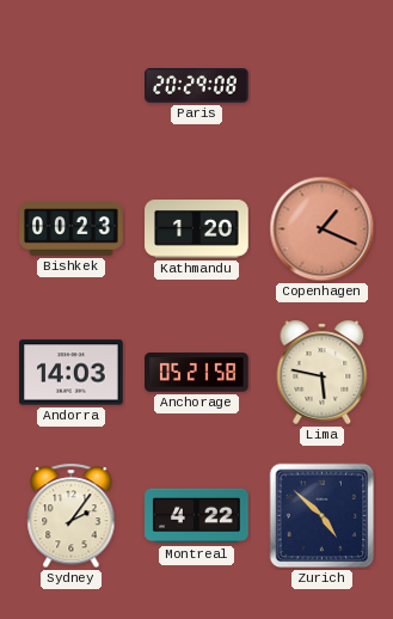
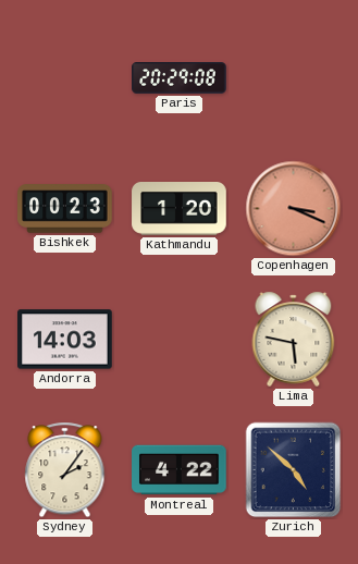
Copenhagen: 1:19 -> 3:19 (294, 209)
Anchorage: 05:21 -> none (197, 373)
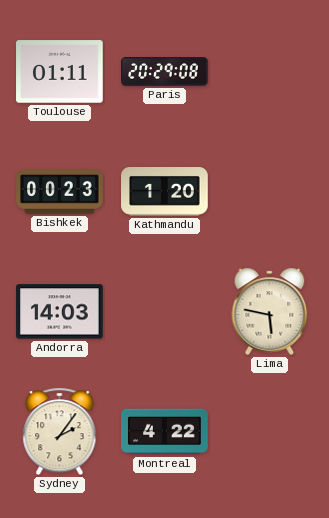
Toulouse: none -> 01:11 (60, 72)
Copenhagen: 3:19 -> none (294, 209)
Zurich: 4:52 -> none (294, 470)
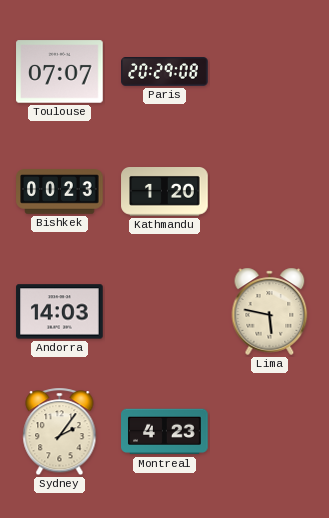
Toulouse: 01:11 -> 07:07 (60, 72)
Montreal: 4:22 -> 4:23 (165, 432)
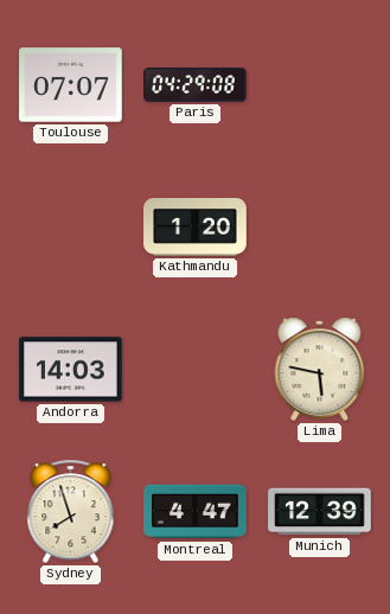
Paris: 20:29 -> 04:29 (196, 85)
Bishkek: 00:23 -> none (60, 192)
Sydney: 2:06 -> 7:57 (71, 512)
Montreal: 4:23 -> 4:47 (196, 512)
Munich: none -> 12:39 (320, 512)
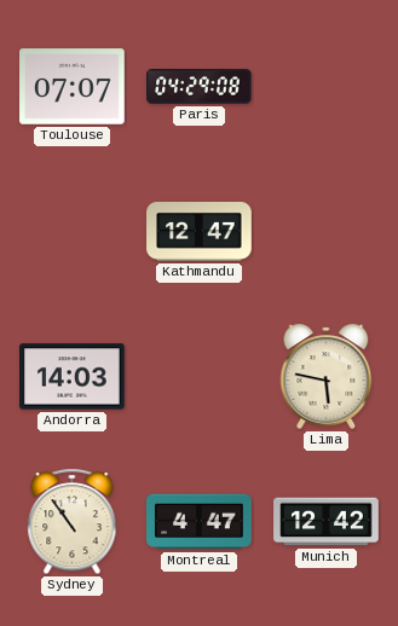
Kathmandu: 1:20 -> 12:47 (200, 232)
Sydney: 7:57 -> 10:54 (73, 522)
Munich: 12:39 -> 12:42 (327, 522)
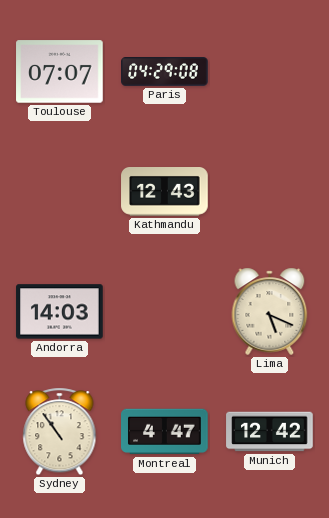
Kathmandu: 12:47 -> 12:43 (165, 192)
Lima: 5:47 -> 5:19 (270, 311)
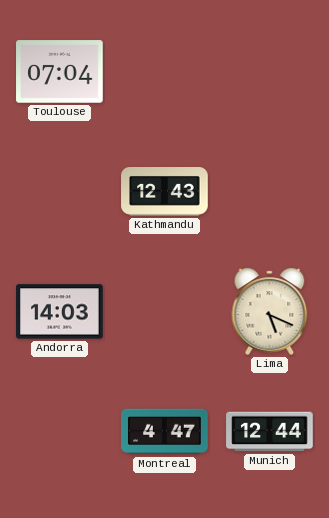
Toulouse: 07:07 -> 07:04 (60, 72)
Paris: 04:29 -> none (165, 72)
Sydney: 10:54 -> none (60, 432)
Munich: 12:42 -> 12:44 (270, 432)
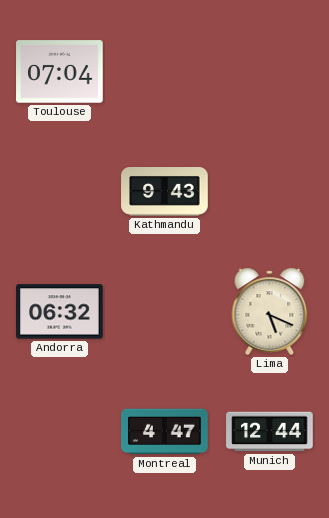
Kathmandu: 12:43 -> 9:43 (165, 192)
Andorra: 14:03 -> 06:32 (60, 312)
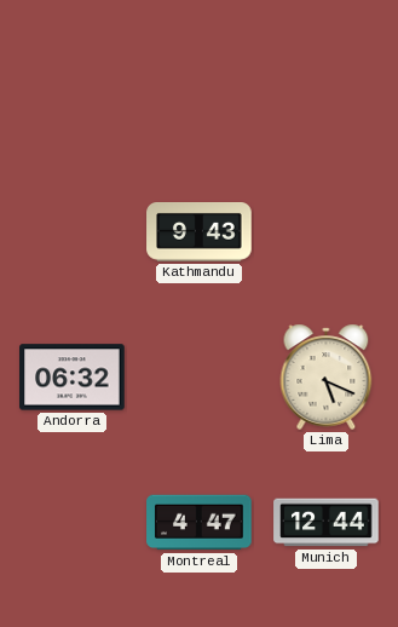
Toulouse: 07:04 -> none (60, 72)
